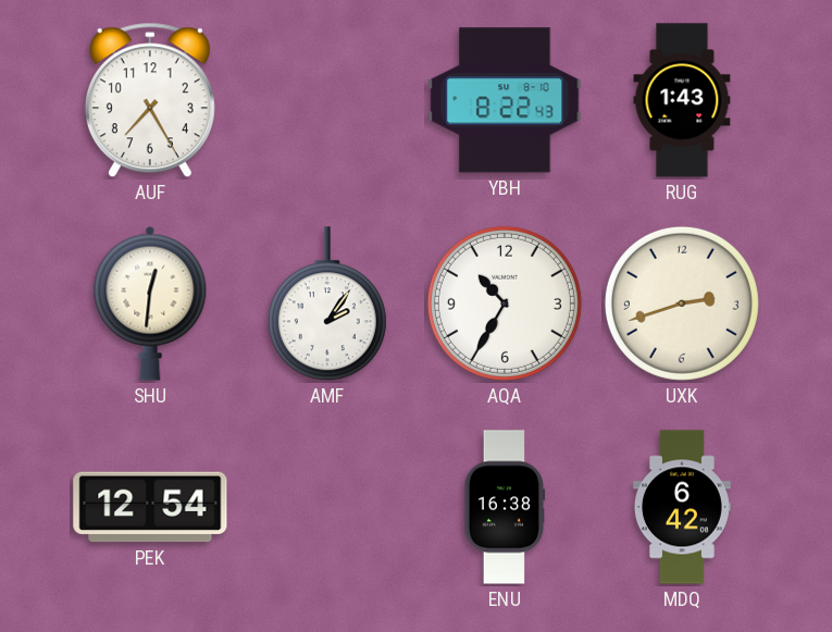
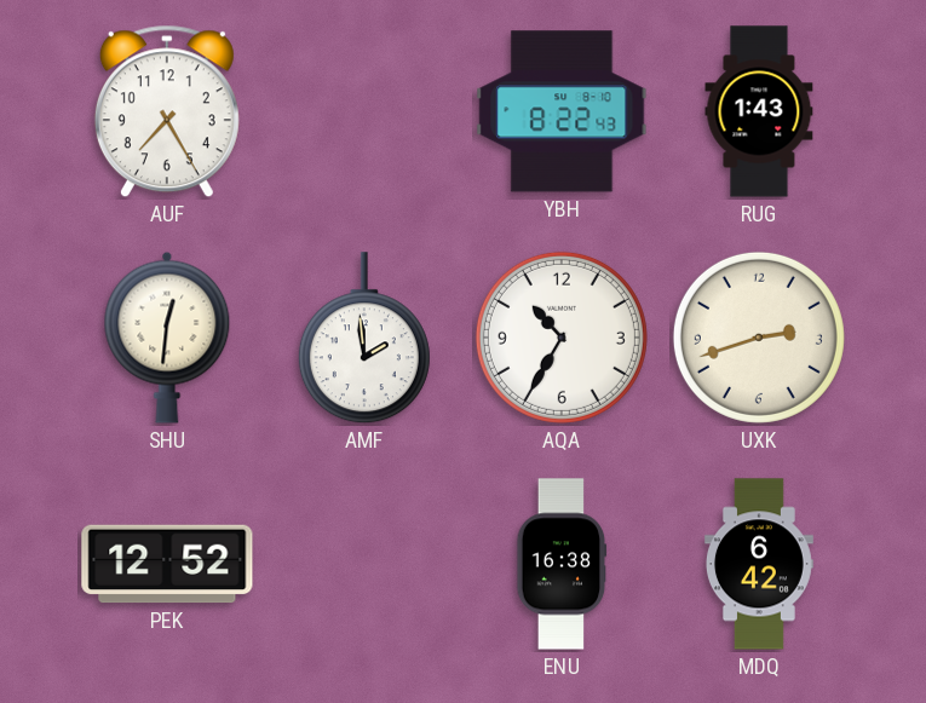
AMF: 2:06 -> 1:59 (364, 339)
PEK: 12:54 -> 12:52 (167, 564)
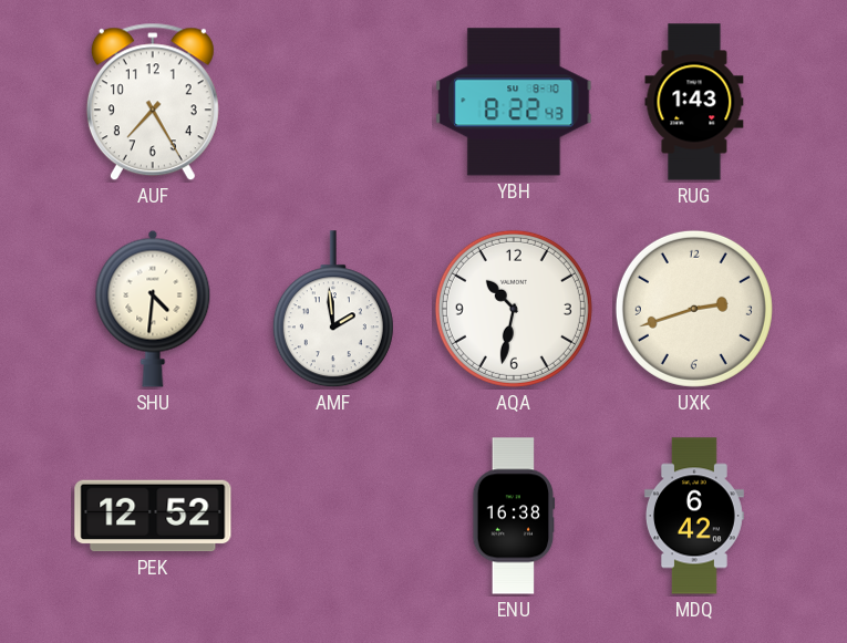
SHU: 12:31 -> 4:31 (153, 309)
AQA: 10:35 -> 10:32 (514, 309)
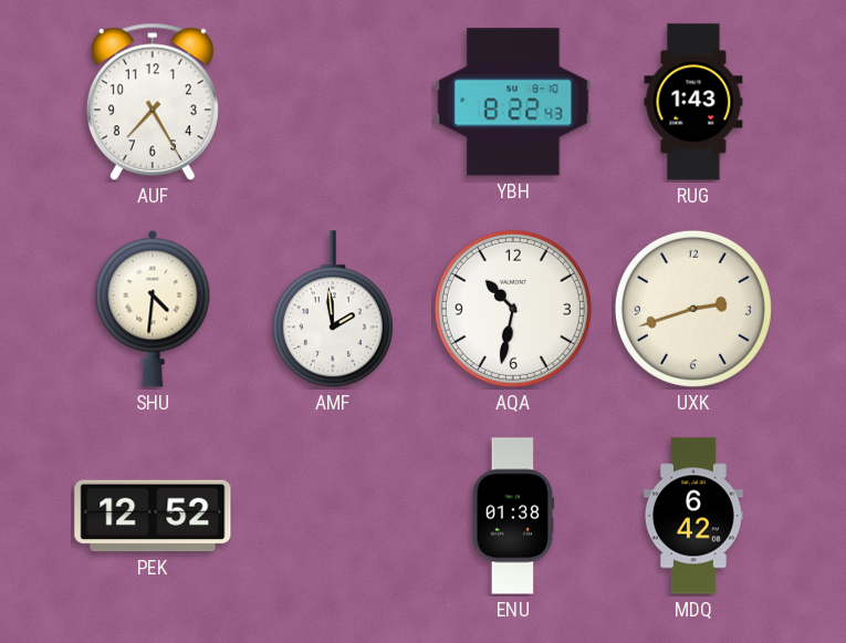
ENU: 16:38 -> 01:38 (513, 516)
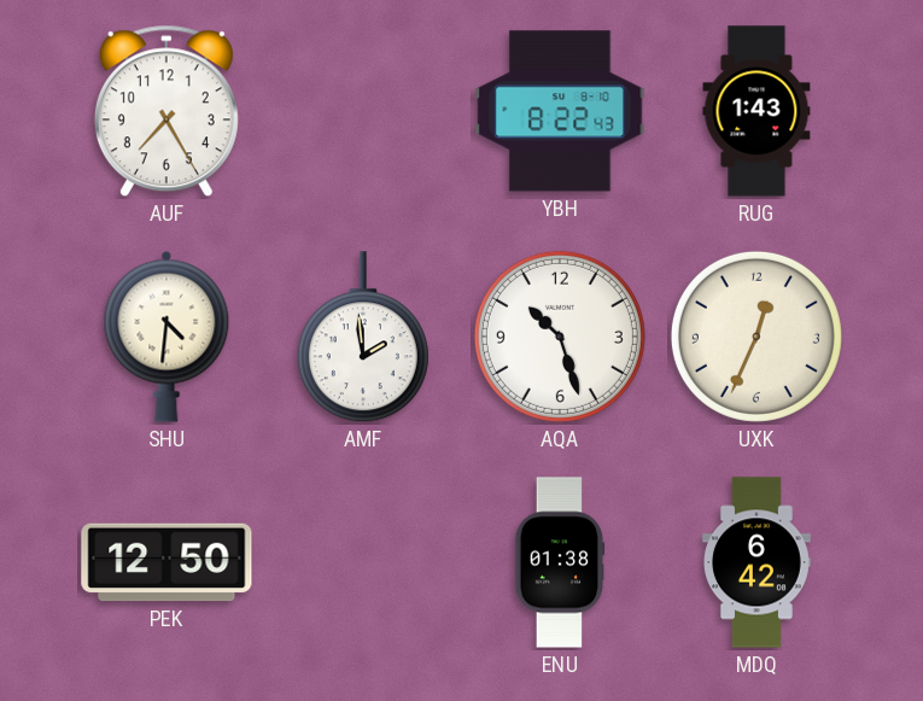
AQA: 10:32 -> 10:27 (560, 337)
UXK: 2:42 -> 12:34 (756, 337)
PEK: 12:52 -> 12:50 (167, 562)
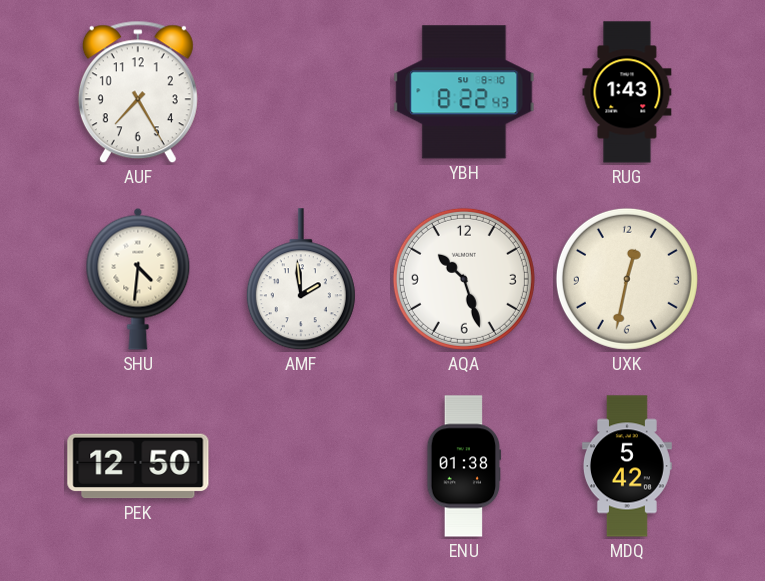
UXK: 12:34 -> 12:32 (627, 279)
MDQ: 6:42 -> 5:42 (627, 466)
